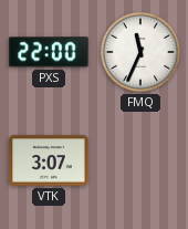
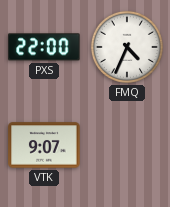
FMQ: 11:34 -> 4:34 (127, 47)
VTK: 3:07 -> 9:07 (44, 145)
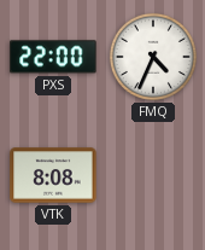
VTK: 9:07 -> 8:08 (53, 175)
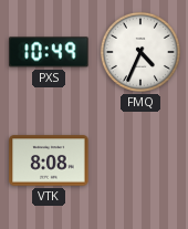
PXS: 22:00 -> 10:49 (49, 52)
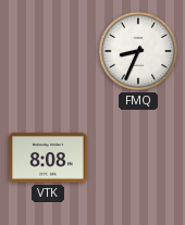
PXS: 10:49 -> none (49, 52)
FMQ: 4:34 -> 8:34 (138, 51)
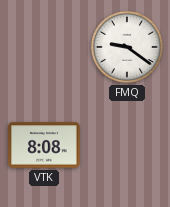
FMQ: 8:34 -> 9:21 (127, 47)
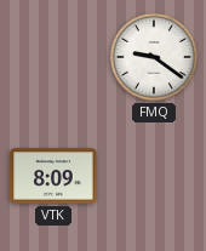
VTK: 8:08 -> 8:09 (53, 176)
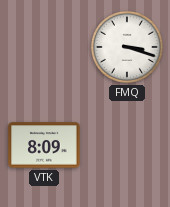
FMQ: 9:21 -> 3:18 (127, 47)
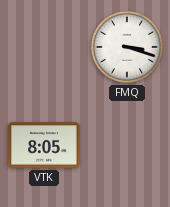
VTK: 8:09 -> 8:05 (44, 145)
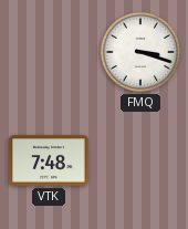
VTK: 8:05 -> 7:48 (49, 160)
